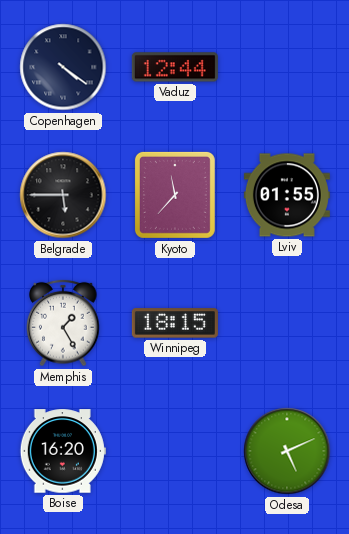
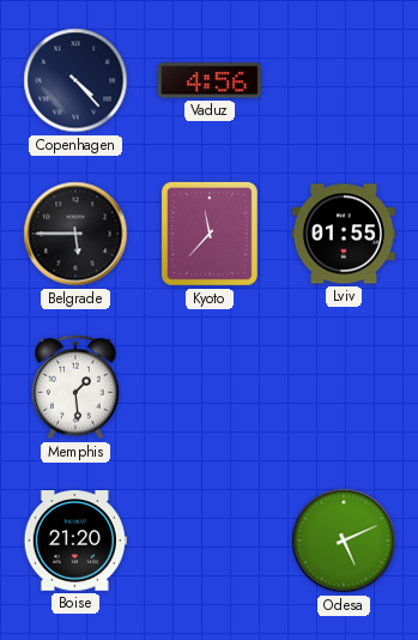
Copenhagen: 4:21 -> 4:23 (75, 80)
Vaduz: 12:44 -> 4:56 (210, 80)
Memphis: 1:25 -> 1:29 (75, 387)
Winnipeg: 18:15 -> none (175, 323)
Boise: 16:20 -> 21:20 (75, 541)
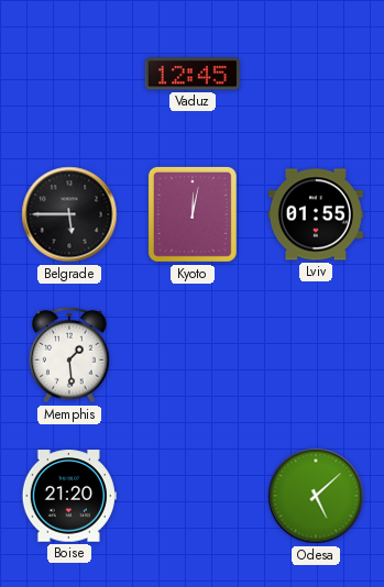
Copenhagen: 4:23 -> none (75, 80)
Vaduz: 4:56 -> 12:45 (193, 74)
Kyoto: 11:37 -> 12:02 (193, 214)
Odesa: 5:11 -> 5:08 (316, 496)
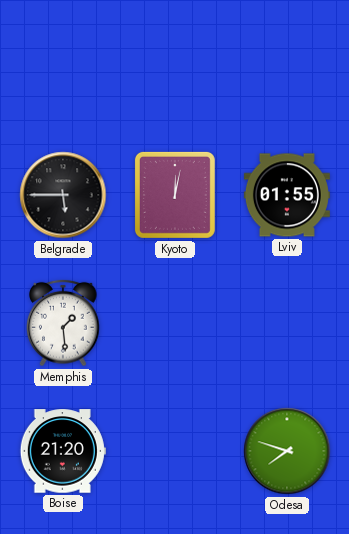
Vaduz: 12:45 -> none (193, 74)
Odesa: 5:08 -> 7:48 (287, 451)
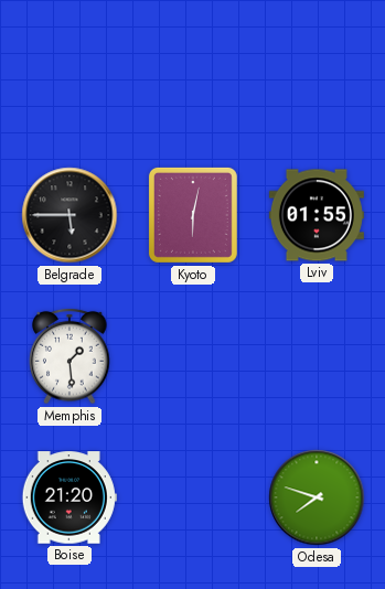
Kyoto: 12:02 -> 6:02 (193, 215)
